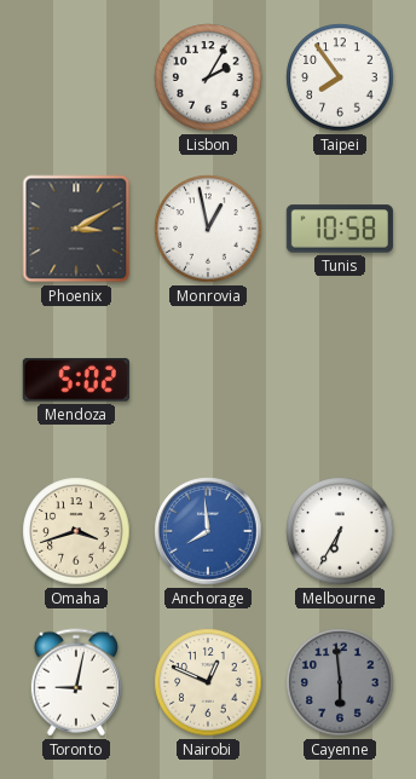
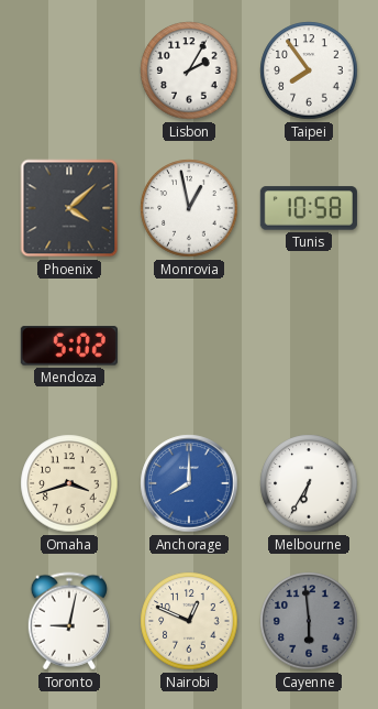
Phoenix: 3:10 -> 4:08 (69, 208)
Anchorage: 7:59 -> 8:00 (189, 483)
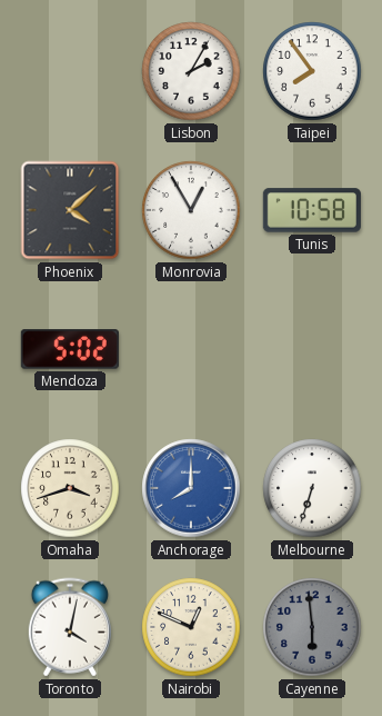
Monrovia: 12:58 -> 12:55 (191, 210)
Melbourne: 6:35 -> 6:33 (312, 488)
Toronto: 9:02 -> 4:02 (70, 627)
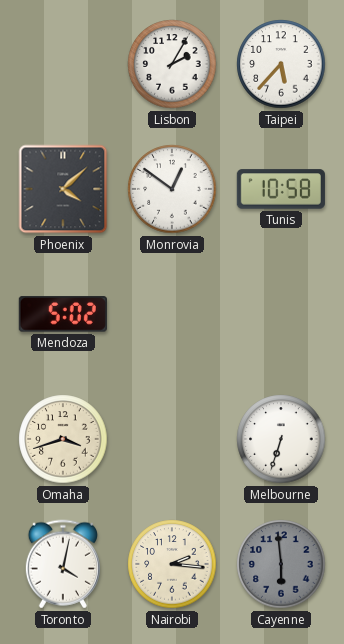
Taipei: 7:54 -> 5:37 (281, 64)
Monrovia: 12:55 -> 12:51 (172, 189)
Anchorage: 8:00 -> none (191, 488)
Nairobi: 12:49 -> 2:16 (172, 564)
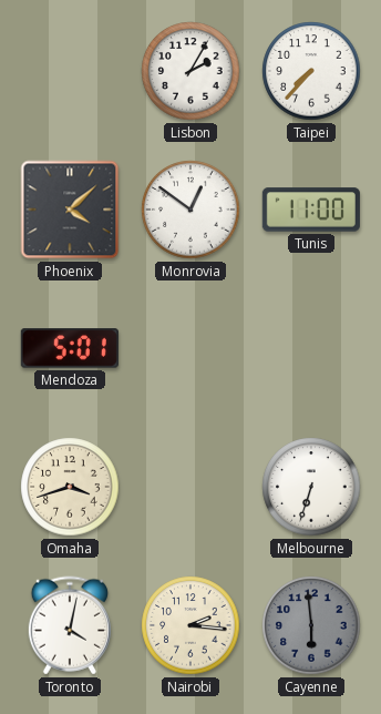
Taipei: 5:37 -> 7:37 (311, 71)
Tunis: 10:58 -> 11:00 (311, 210)
Mendoza: 5:02 -> 5:01 (70, 348)
